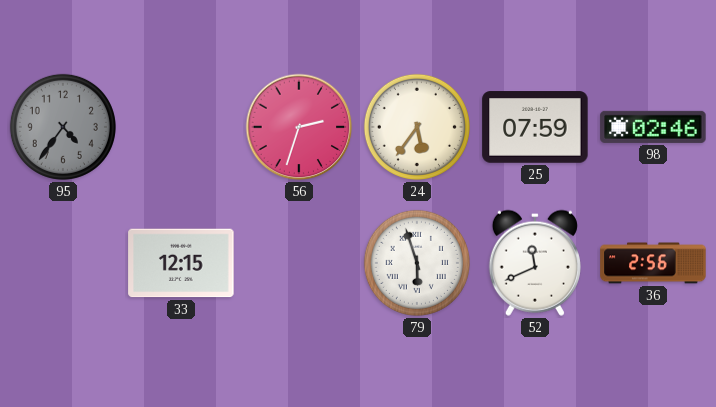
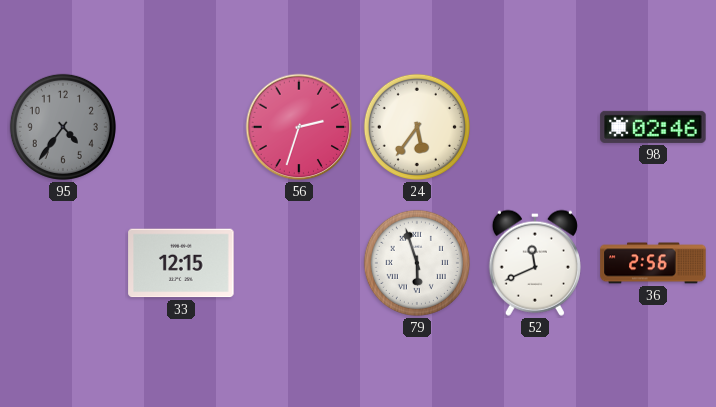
25: 07:59 -> none (535, 127)
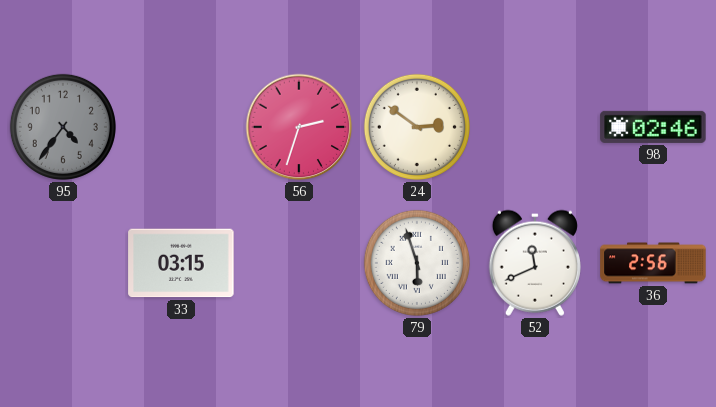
24: 5:36 -> 2:51 (417, 127)
33: 12:15 -> 03:15 (181, 263)
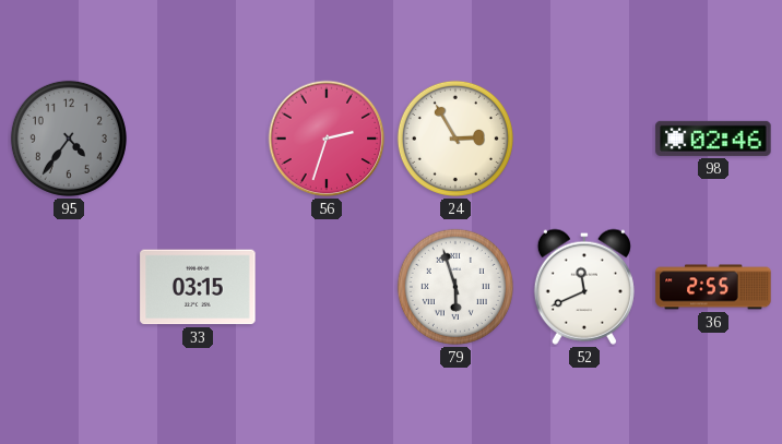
24: 2:51 -> 2:55 (455, 139)
36: 2:56 -> 2:55 (713, 287)
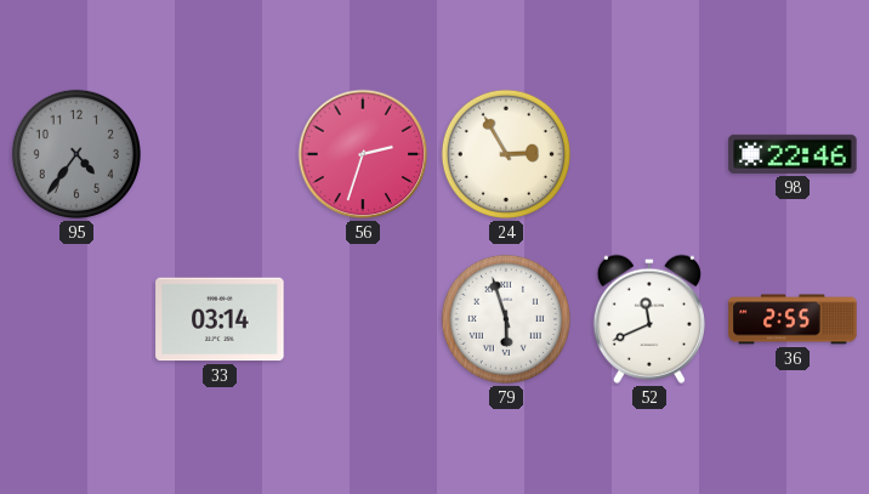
98: 02:46 -> 22:46 (793, 154)
33: 03:15 -> 03:14 (220, 319)
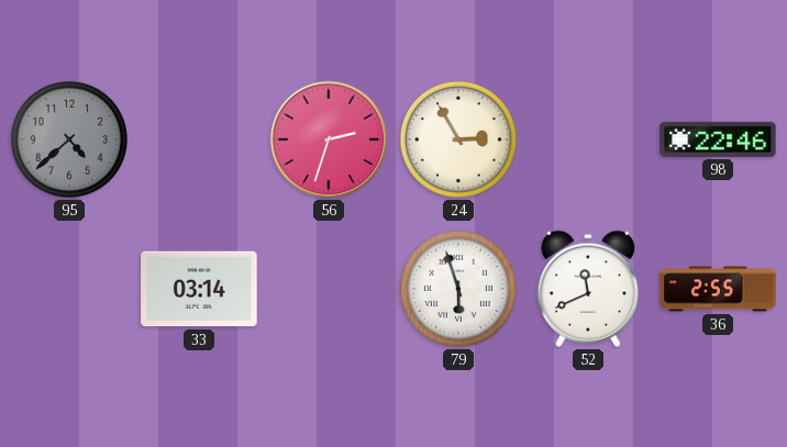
95: 4:36 -> 4:38 (69, 139)
